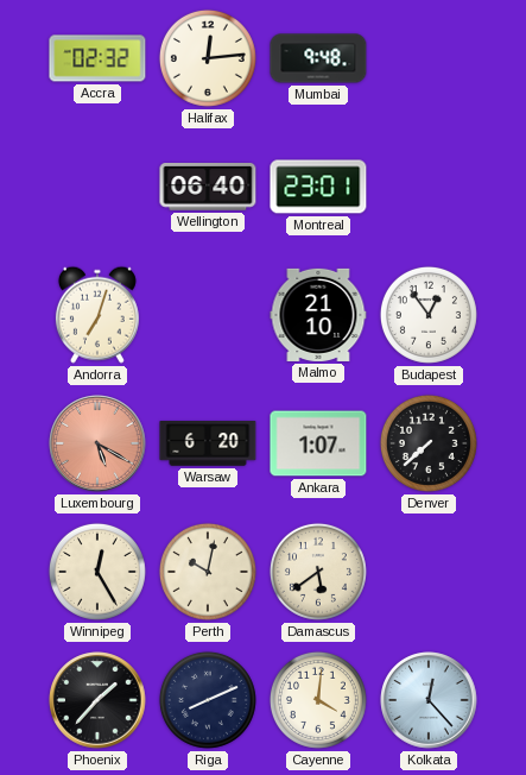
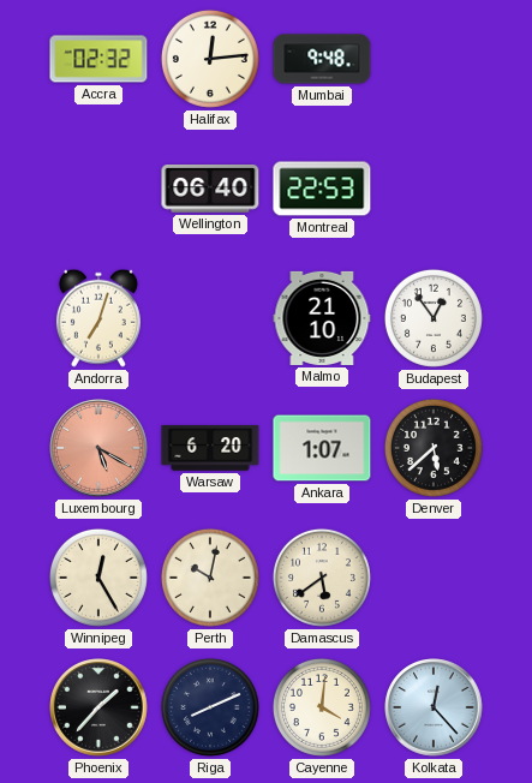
Montreal: 23:01 -> 22:53 (322, 189)
Denver: 7:38 -> 5:38 (434, 448)
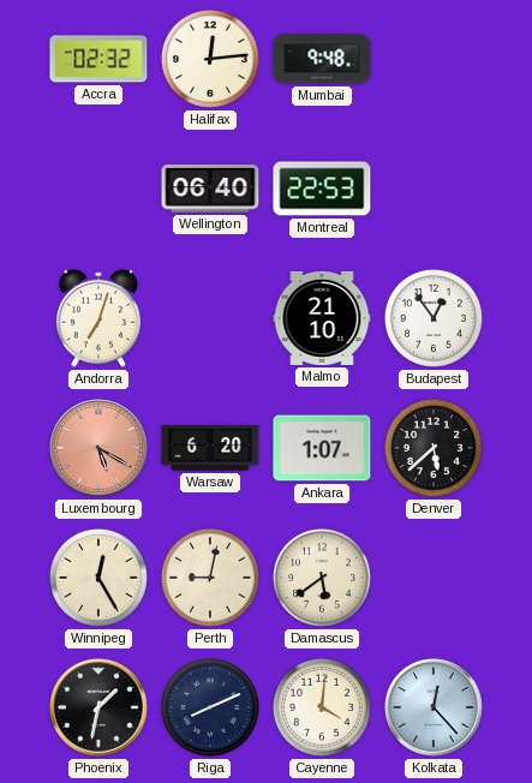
Perth: 10:02 -> 9:02 (210, 578)
Phoenix: 1:37 -> 1:32 (98, 707)
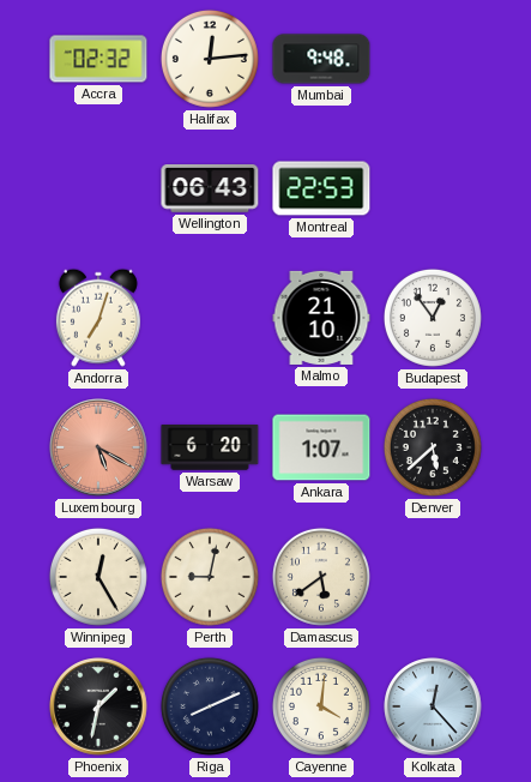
Wellington: 06:40 -> 06:43 (210, 190)
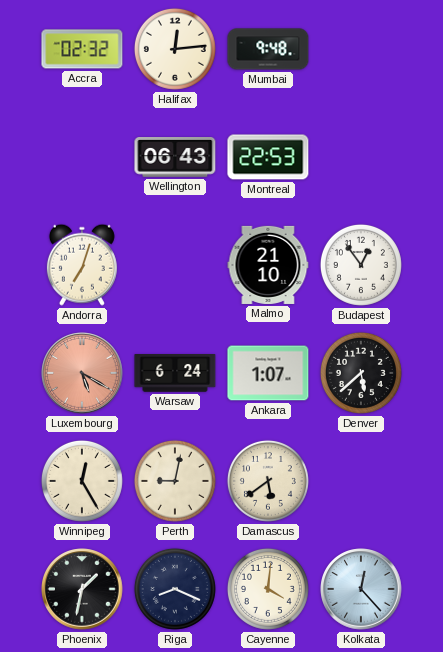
Warsaw: 6:20 -> 6:24 (175, 373)
Riga: 8:11 -> 8:19 (175, 589)
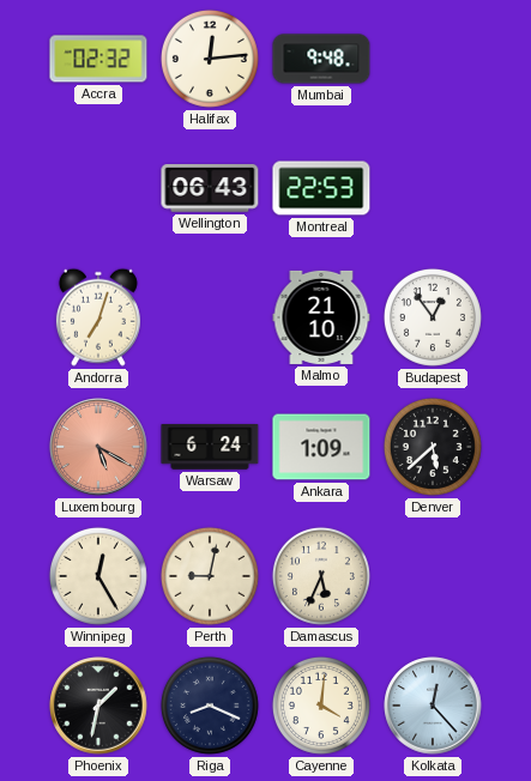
Ankara: 1:07 -> 1:09 (321, 447)
Damascus: 5:39 -> 5:34 (321, 576)
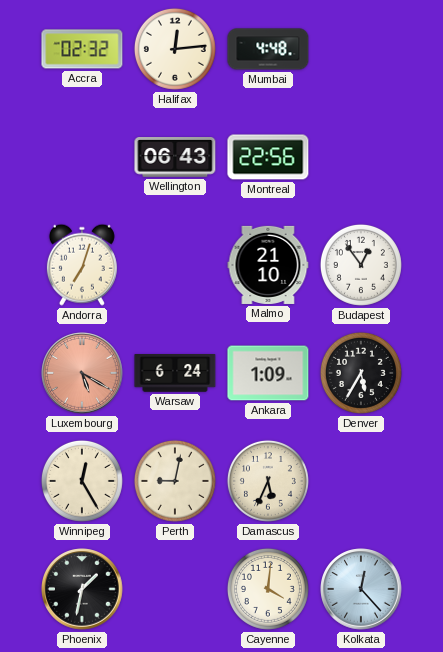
Mumbai: 9:48 -> 4:48 (268, 49)
Montreal: 22:53 -> 22:56 (268, 157)
Denver: 5:38 -> 5:35 (361, 373)
Riga: 8:19 -> none (210, 706)
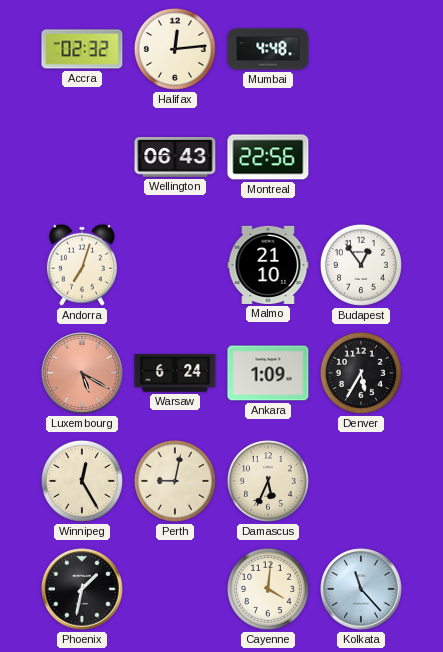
Kolkata: 12:23 -> 11:23 (361, 589)
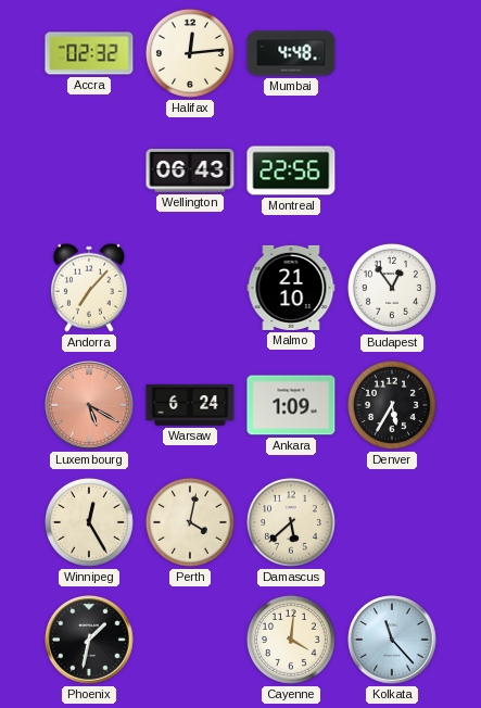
Andorra: 7:03 -> 7:07 (89, 288)
Perth: 9:02 -> 4:02 (190, 522)
Damascus: 5:34 -> 5:38 (291, 522)
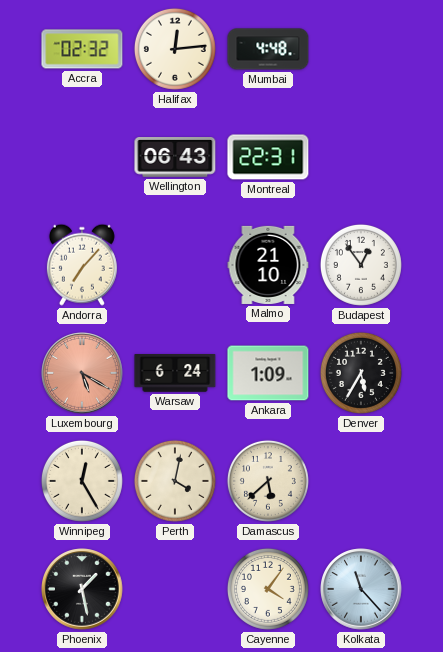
Montreal: 22:56 -> 22:31 (268, 157)
Phoenix: 1:32 -> 1:28 (82, 589)
Cayenne: 4:01 -> 4:06 (268, 589)
